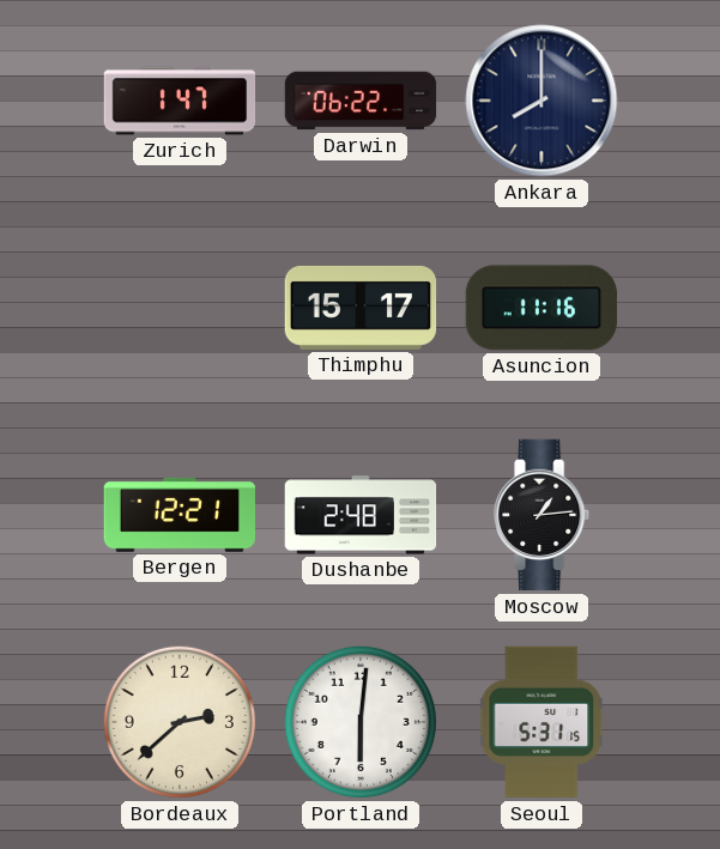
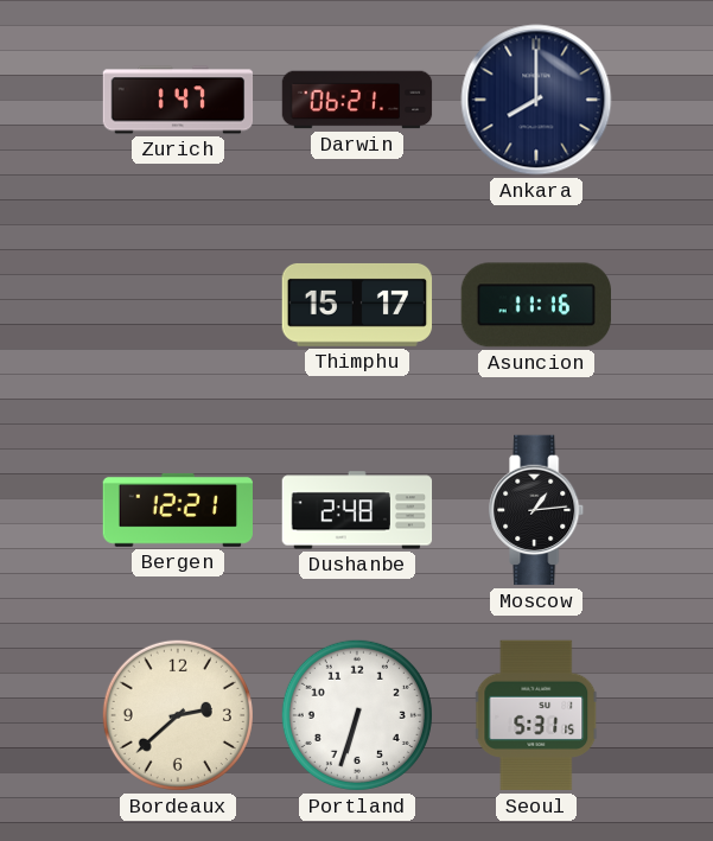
Darwin: 06:22 -> 06:21 (357, 100)
Portland: 6:01 -> 6:33 (357, 715)
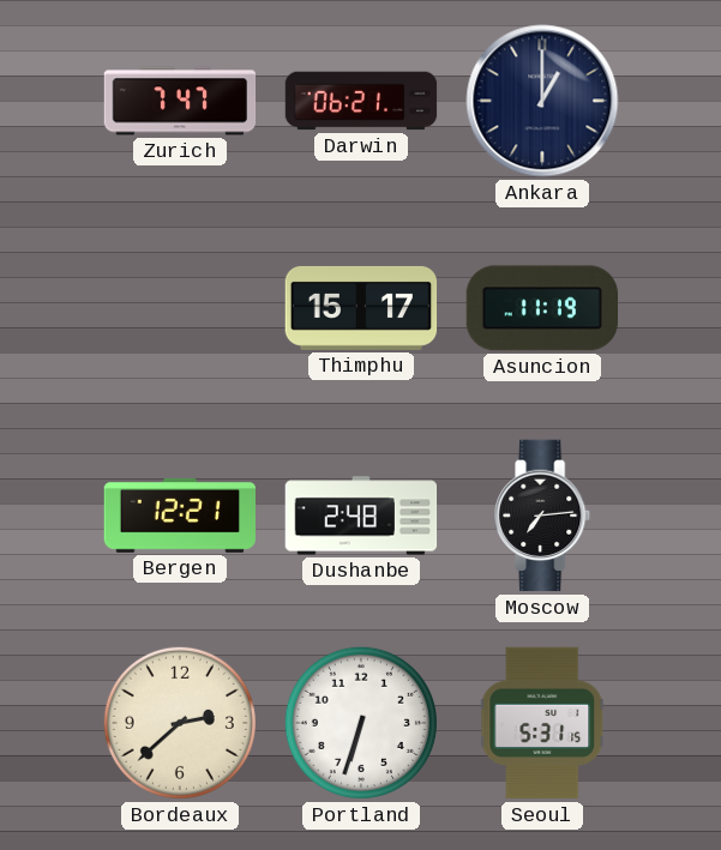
Zurich: 1:47 -> 7:47 (180, 101)
Ankara: 8:00 -> 1:00 (542, 101)
Asuncion: 11:16 -> 11:19 (541, 308)
Moscow: 1:14 -> 7:14 (543, 516)
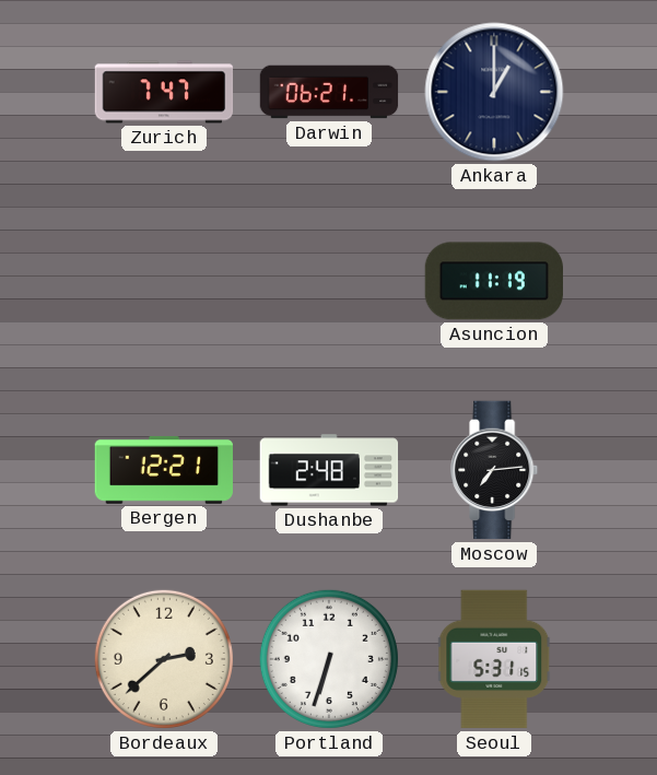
Thimphu: 15:17 -> none (361, 308)
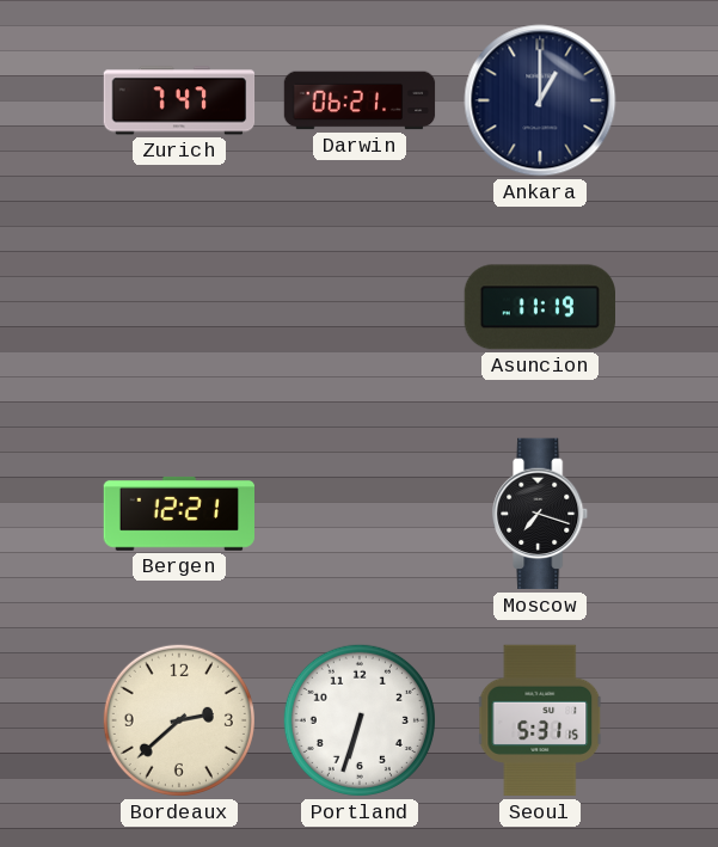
Dushanbe: 2:48 -> none (329, 470)
Moscow: 7:14 -> 7:18 (541, 514)
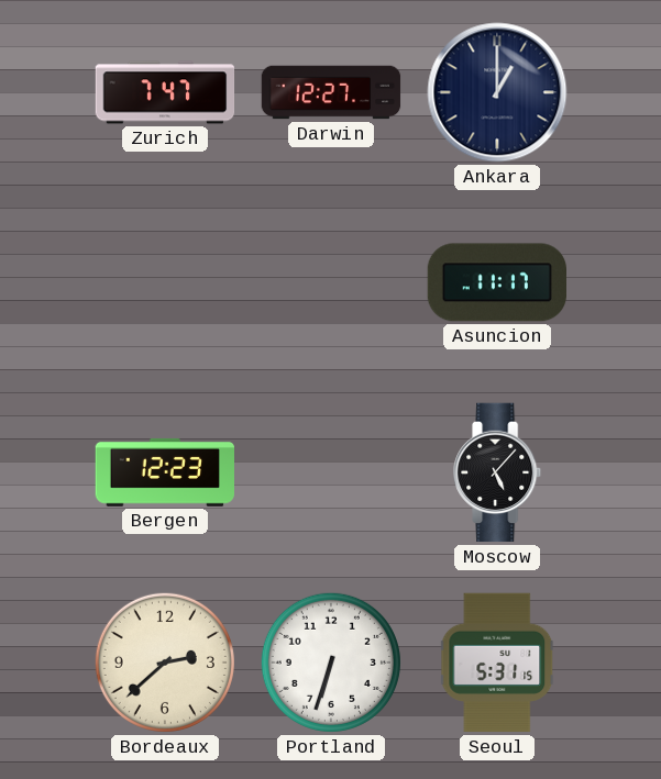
Darwin: 06:21 -> 12:27 (331, 92)
Asuncion: 11:19 -> 11:17 (496, 282)
Bergen: 12:21 -> 12:23 (165, 472)
Moscow: 7:18 -> 5:07 (498, 472)
